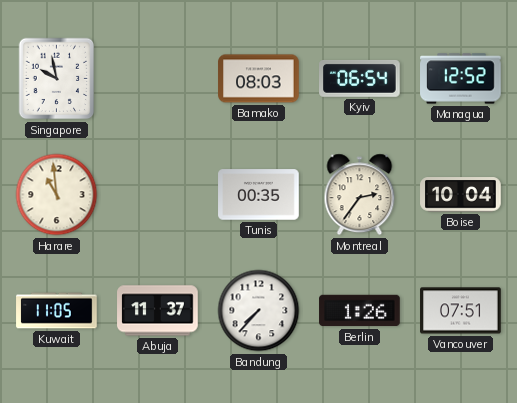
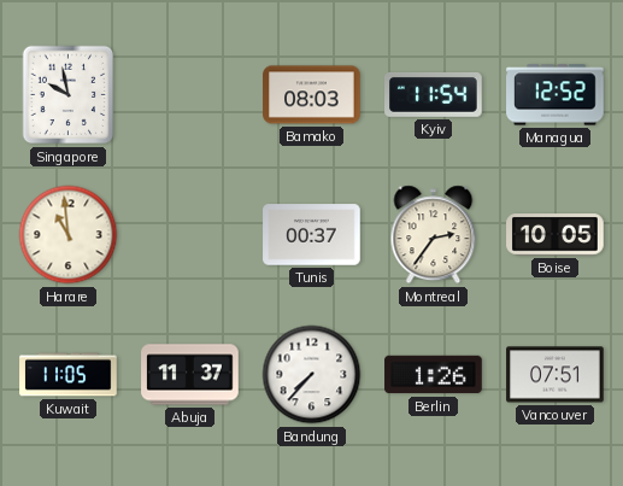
Kyiv: 06:54 -> 11:54 (434, 94)
Tunis: 00:35 -> 00:37 (312, 235)
Boise: 10:04 -> 10:05 (556, 235)
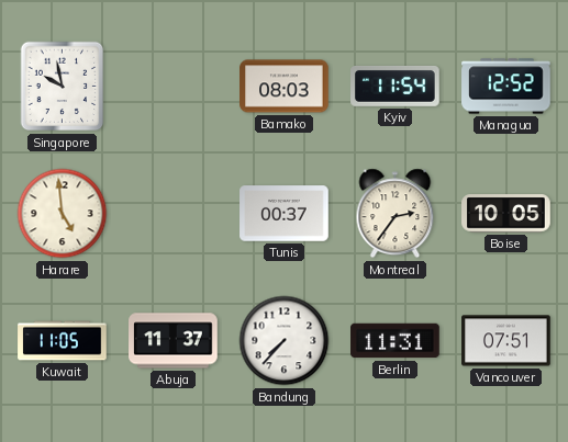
Harare: 10:59 -> 4:59 (63, 214)
Berlin: 1:26 -> 11:31 (396, 341)
